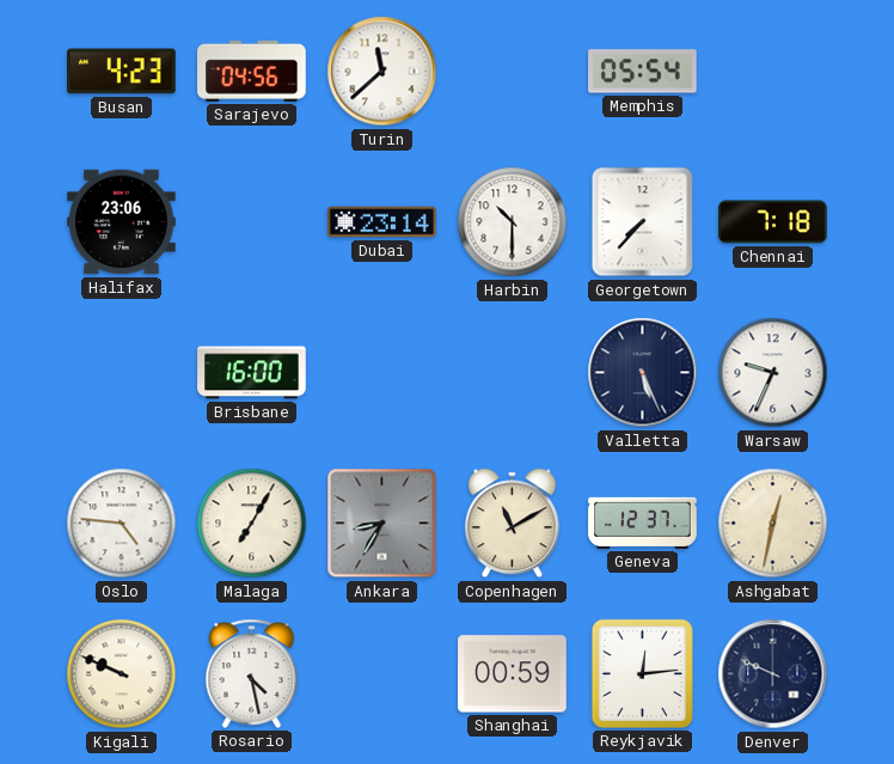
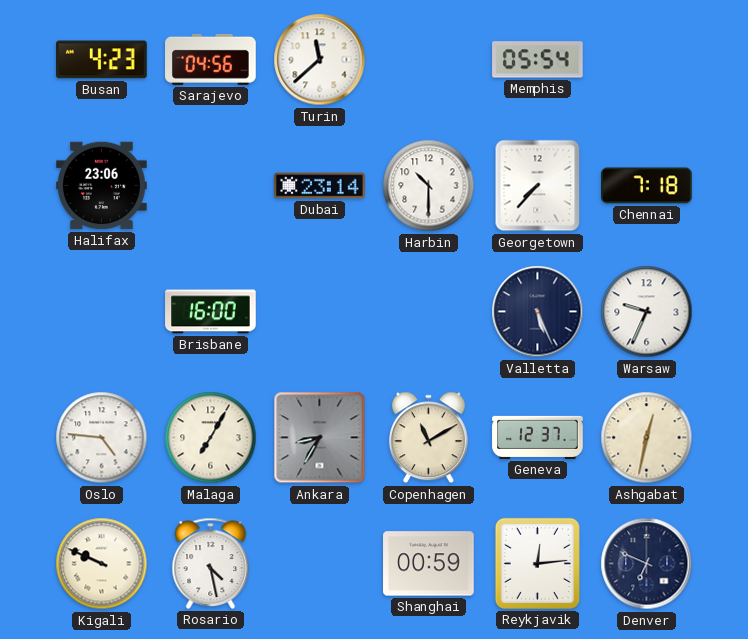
Denver: 9:49 -> 6:49 (647, 564)
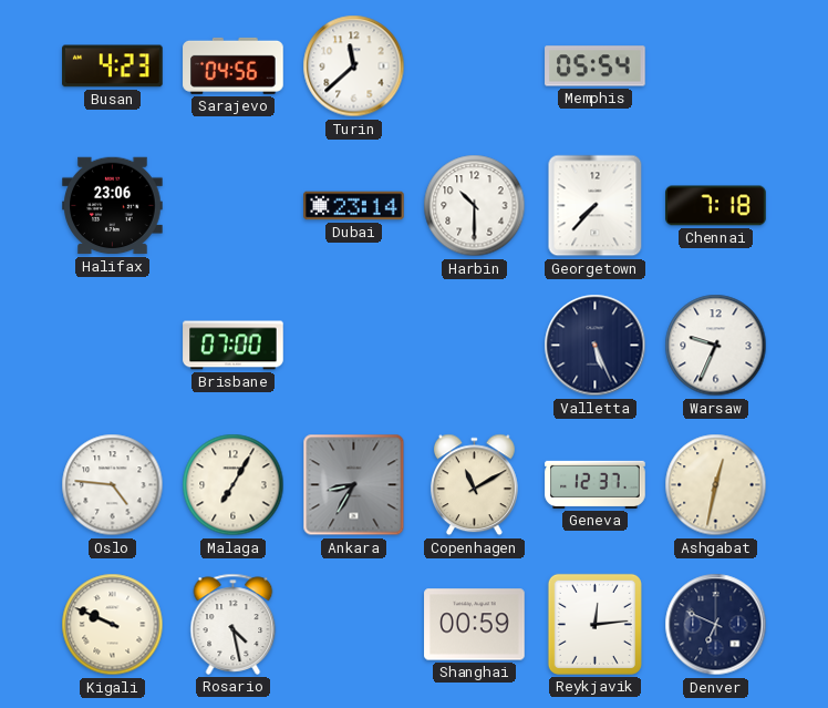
Brisbane: 16:00 -> 07:00 (234, 346)
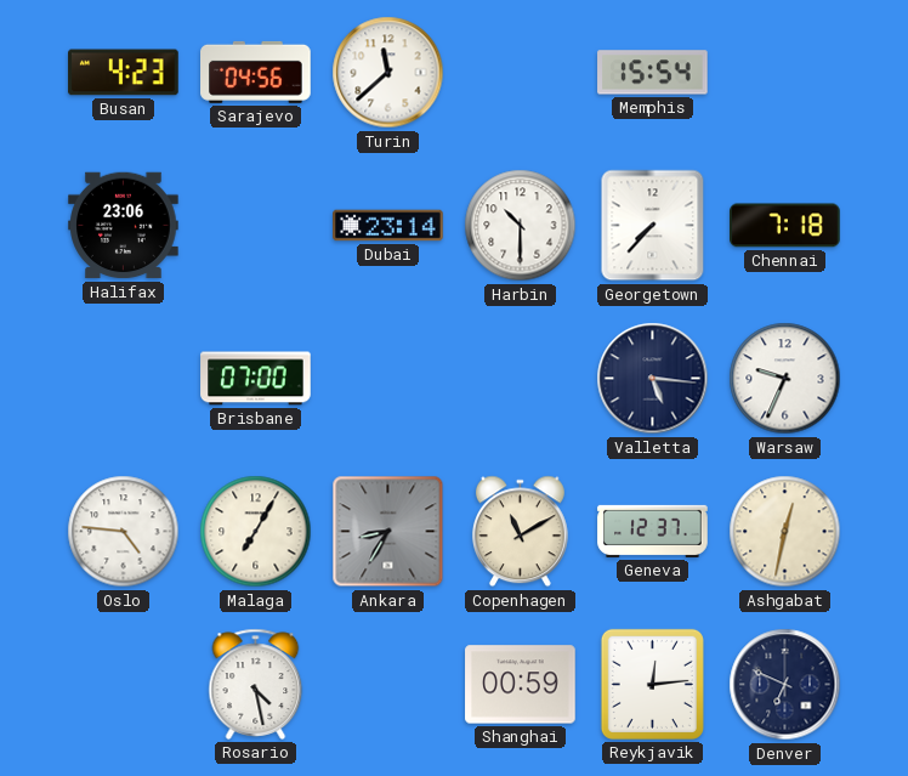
Memphis: 05:54 -> 15:54 (653, 73)
Valletta: 5:26 -> 5:16 (653, 379)
Kigali: 9:49 -> none (113, 625)
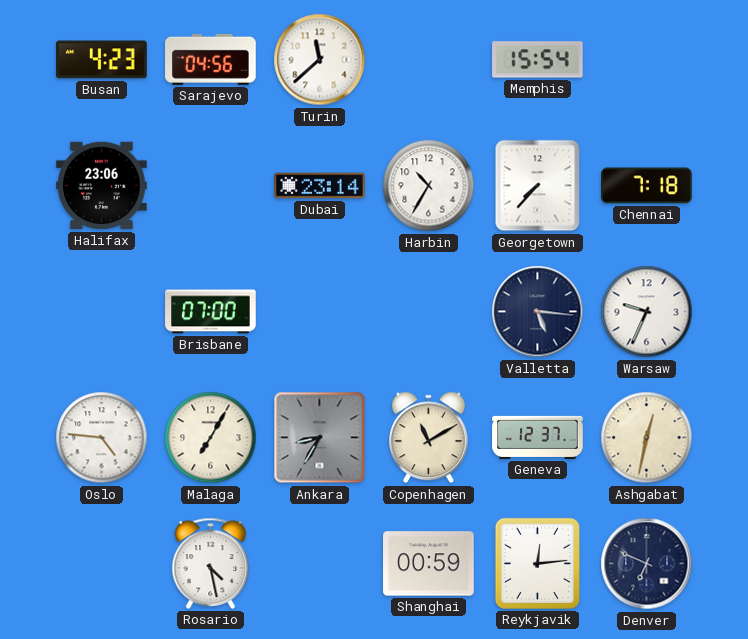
Harbin: 10:30 -> 10:35 (429, 186)
